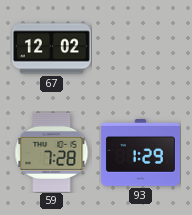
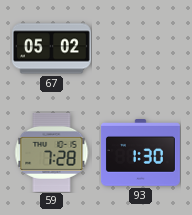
67: 12:02 -> 05:02 (51, 49)
93: 1:29 -> 1:30 (140, 153)
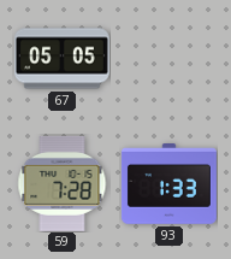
67: 05:02 -> 05:05 (61, 59)
93: 1:30 -> 1:33 (168, 184)
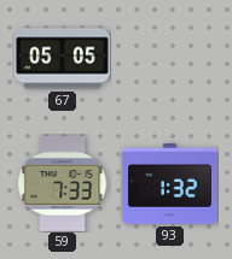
59: 7:28 -> 7:33 (63, 183)
93: 1:33 -> 1:32 (169, 184)
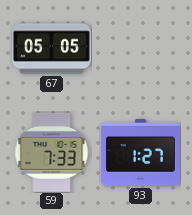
93: 1:32 -> 1:27 (140, 153)
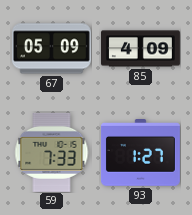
67: 05:05 -> 05:09 (51, 49)
85: none -> 4:09 (140, 49)
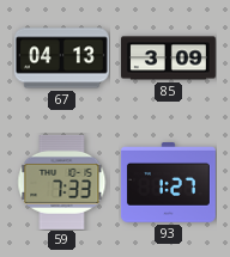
67: 05:09 -> 04:13 (61, 59)
85: 4:09 -> 3:09 (168, 59)
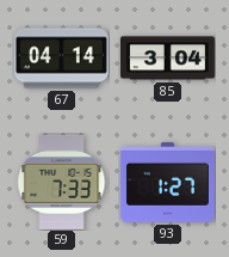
67: 04:13 -> 04:14 (61, 59)
85: 3:09 -> 3:04 (167, 59)
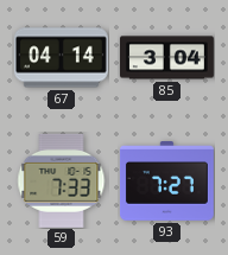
93: 1:27 -> 7:27 (166, 181)
